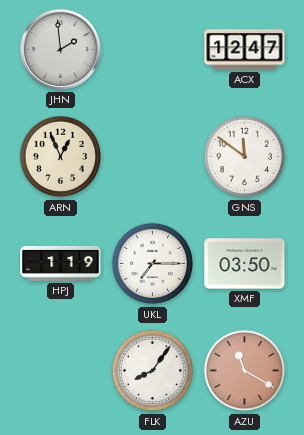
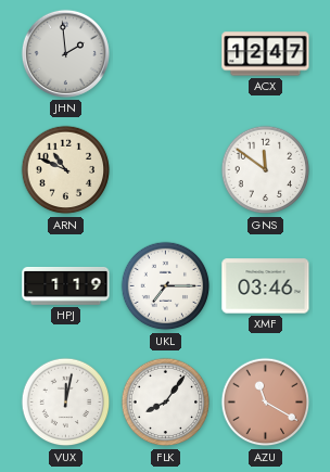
ARN: 12:56 -> 10:49 (66, 170)
XMF: 03:50 -> 03:46 (266, 286)
VUX: none -> 12:02 (66, 403)
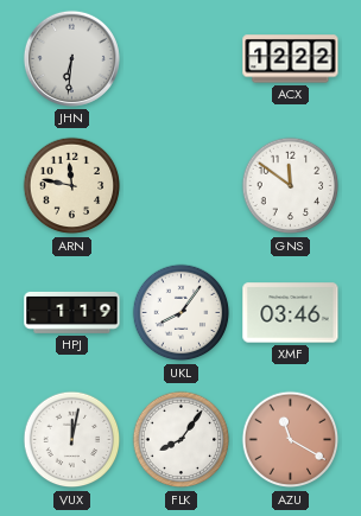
JHN: 1:59 -> 6:31 (71, 58)
ACX: 12:47 -> 12:22 (291, 59)
ARN: 10:49 -> 11:47 (72, 186)
UKL: 7:15 -> 8:06 (182, 313)
